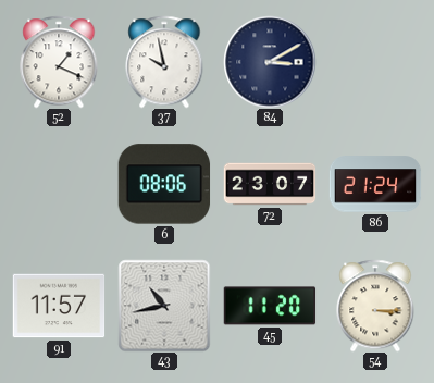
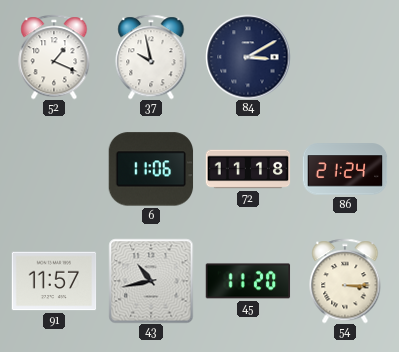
6: 08:06 -> 11:06 (151, 169)
72: 23:07 -> 11:18 (248, 169)
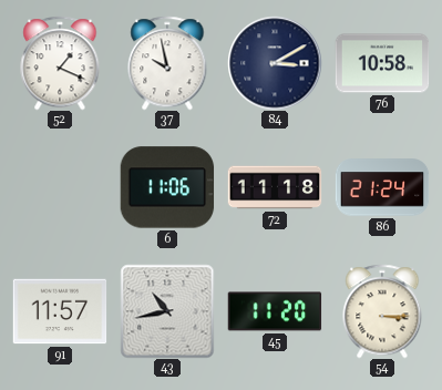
76: none -> 10:58 (382, 63)
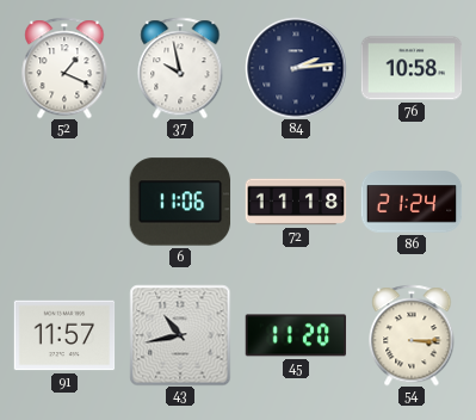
84: 3:10 -> 2:14 (296, 68)
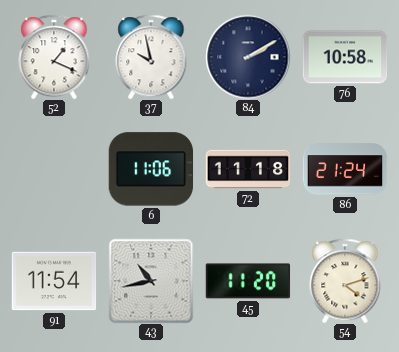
84: 2:14 -> 2:10 (248, 57)
91: 11:57 -> 11:54 (54, 281)
54: 3:15 -> 4:12 (345, 281)
